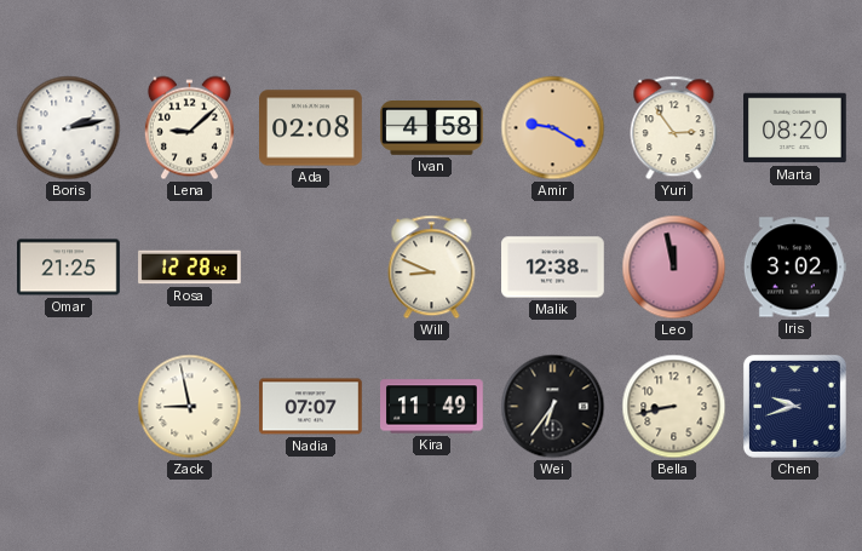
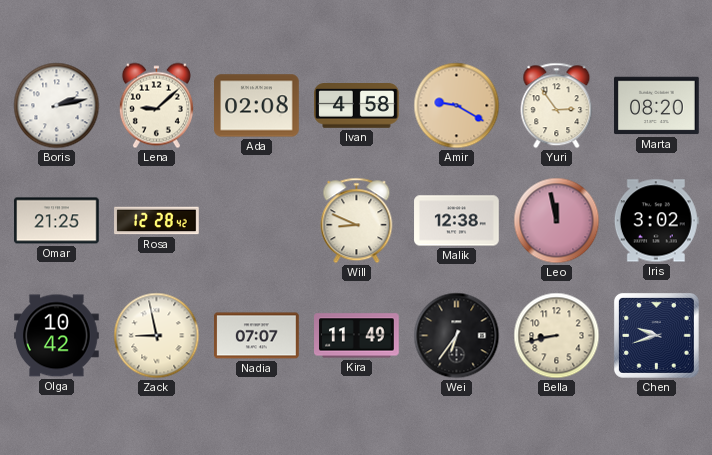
Olga: none -> 10:42 (57, 336)
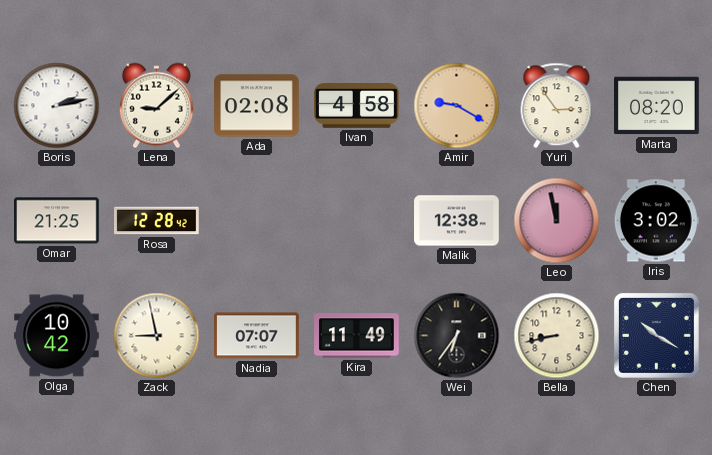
Will: 8:49 -> none (357, 221)
Chen: 9:42 -> 10:20 (656, 335)
